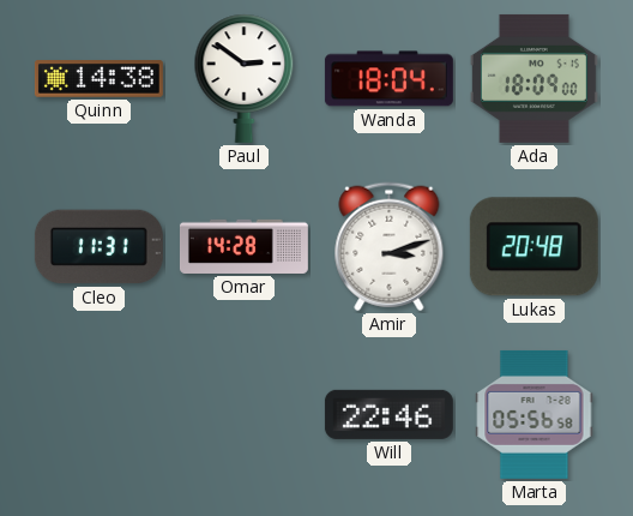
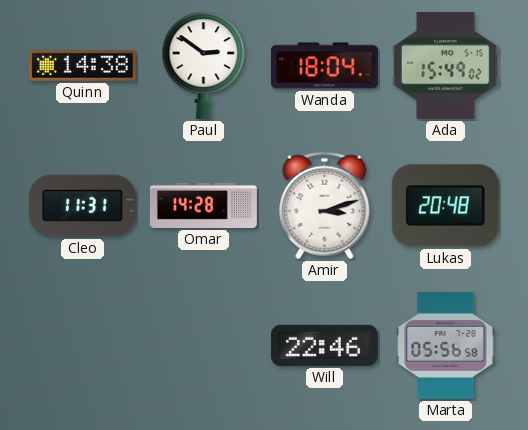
Ada: 18:09 -> 15:49 (445, 65)
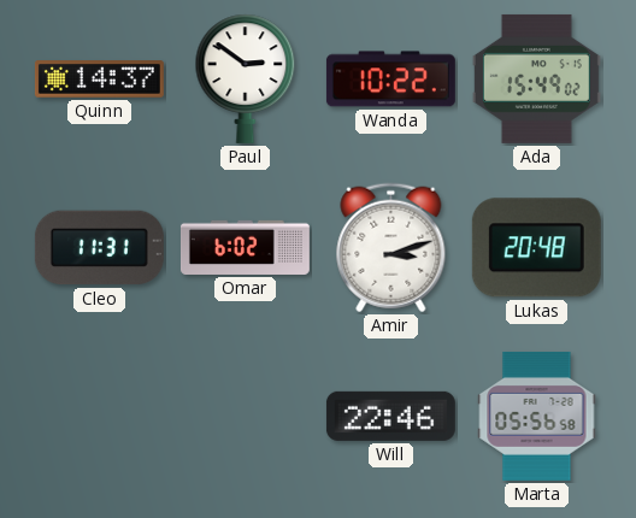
Quinn: 14:38 -> 14:37 (99, 80)
Wanda: 18:04 -> 10:22 (390, 80)
Omar: 14:28 -> 6:02 (245, 247)
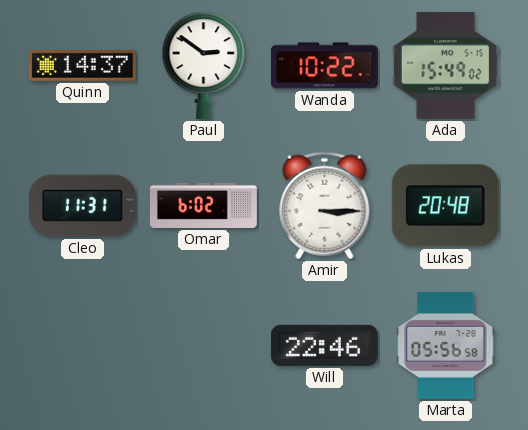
Amir: 3:12 -> 3:15 (325, 206)
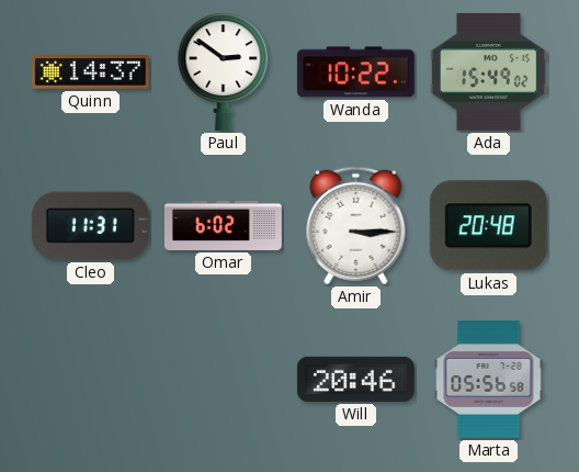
Will: 22:46 -> 20:46 (355, 379)
